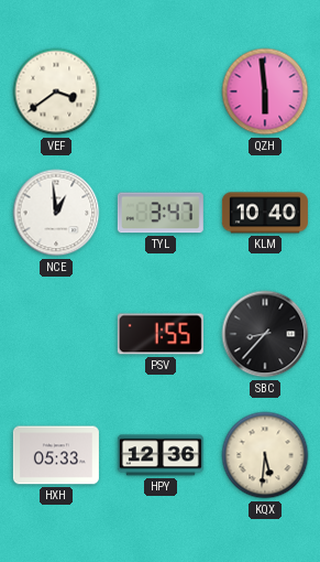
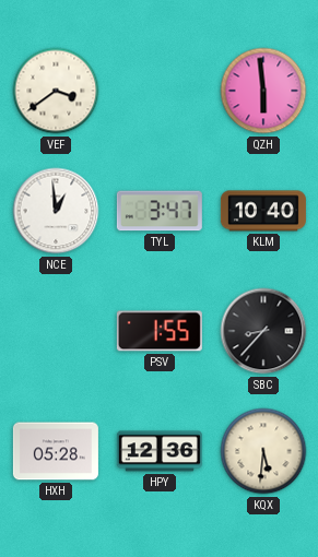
HXH: 05:33 -> 05:28 (56, 451)
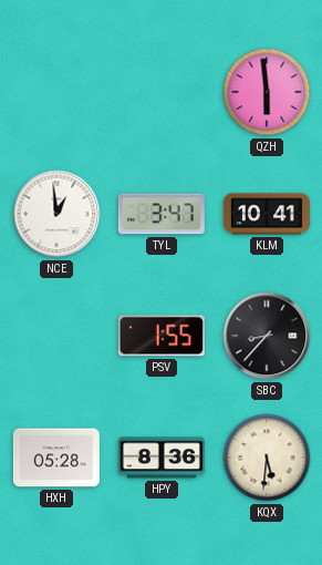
VEF: 3:39 -> none (56, 91)
KLM: 10:40 -> 10:41 (267, 214)
HPY: 12:36 -> 8:36 (162, 458)
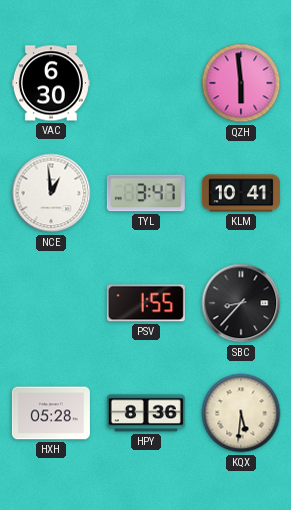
VAC: none -> 6:30 (51, 83)
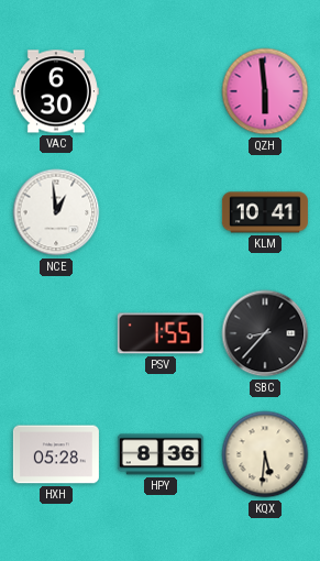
TYL: 3:47 -> none (146, 193)
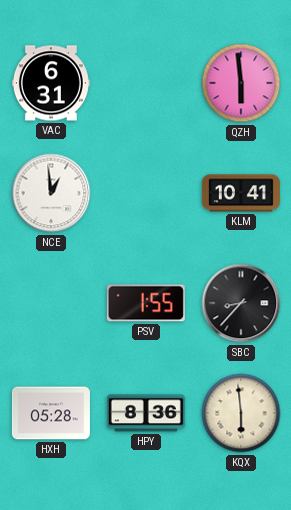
VAC: 6:30 -> 6:31 (51, 83)
KQX: 5:31 -> 5:59 (241, 413)
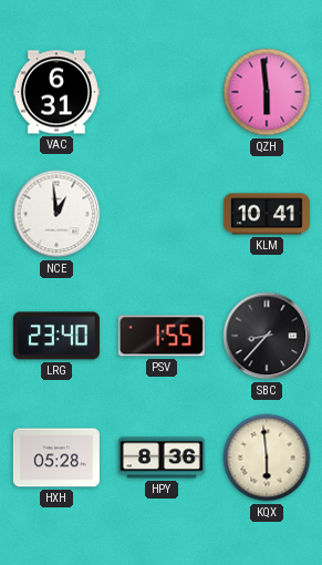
LRG: none -> 23:40 (56, 336)
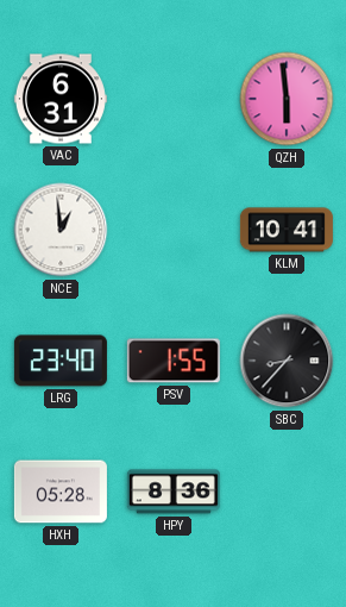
KQX: 5:59 -> none (267, 458)
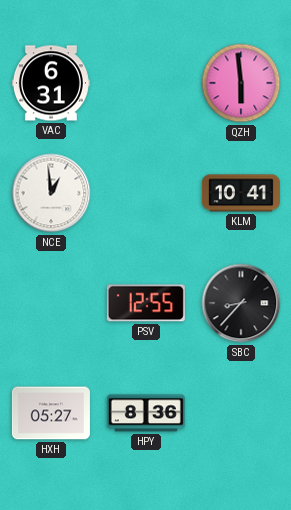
LRG: 23:40 -> none (61, 361)
PSV: 1:55 -> 12:55 (146, 303)
HXH: 05:28 -> 05:27 (51, 413)
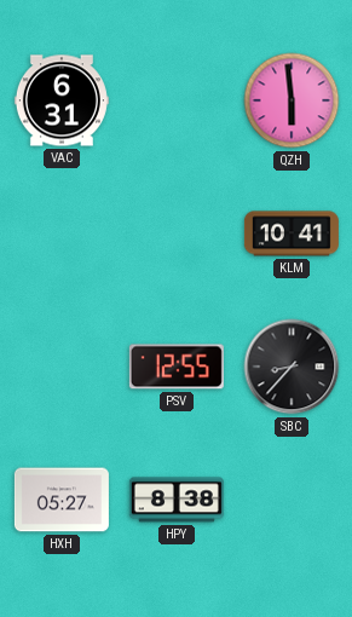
NCE: 12:59 -> none (51, 193)
HPY: 8:36 -> 8:38 (177, 500)
